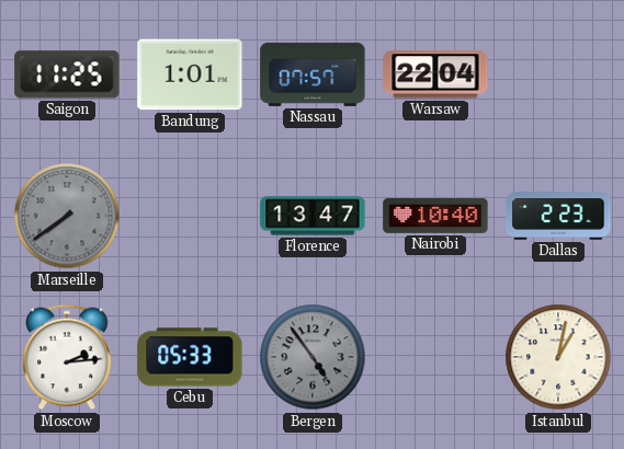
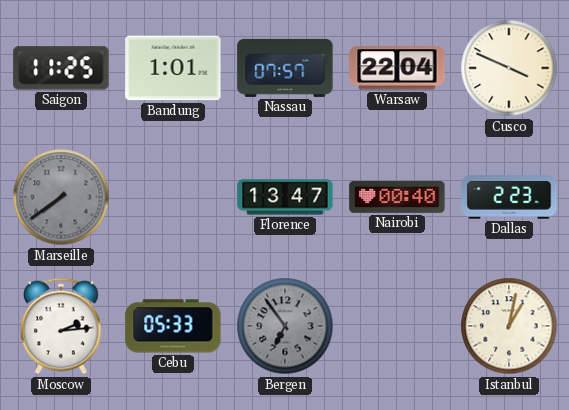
Cusco: none -> 3:49 (509, 68)
Nairobi: 10:40 -> 00:40 (397, 197)
Bergen: 4:54 -> 6:54 (285, 326)
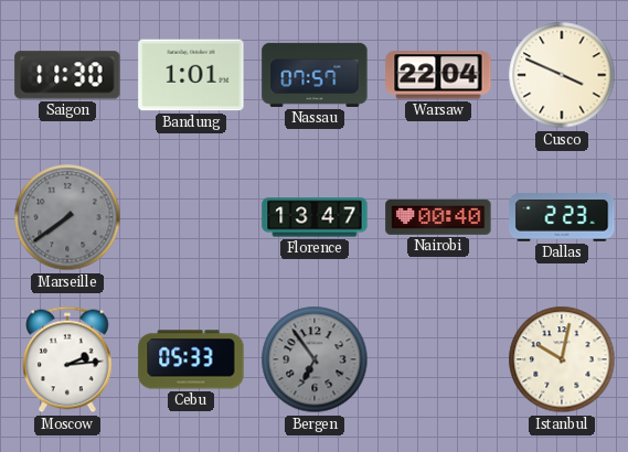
Saigon: 11:25 -> 11:30 (67, 75)
Istanbul: 1:02 -> 10:02 (562, 359)
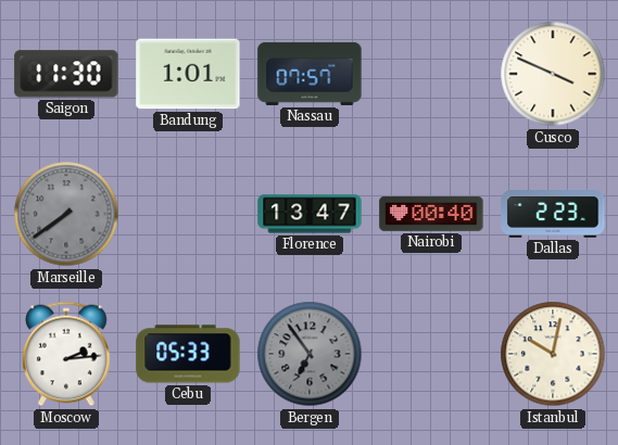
Warsaw: 22:04 -> none (438, 75)
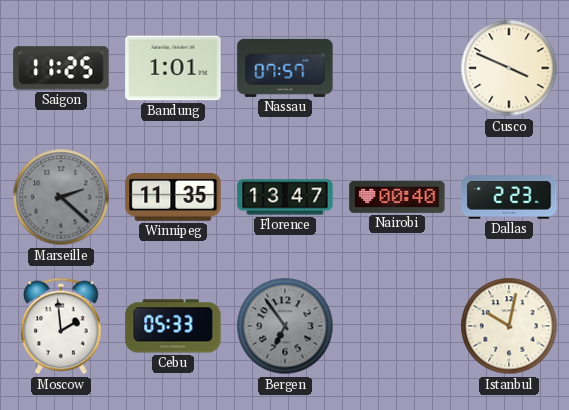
Saigon: 11:30 -> 11:25 (61, 68)
Marseille: 7:39 -> 2:22 (61, 197)
Winnipeg: none -> 11:35 (173, 198)
Moscow: 2:14 -> 1:59 (62, 326)
